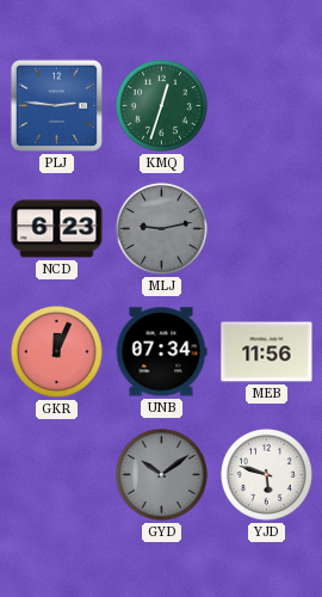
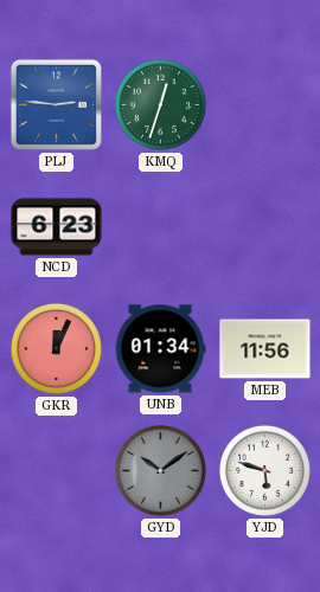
MLJ: 9:13 -> none (161, 228)
UNB: 07:34 -> 01:34 (160, 349)
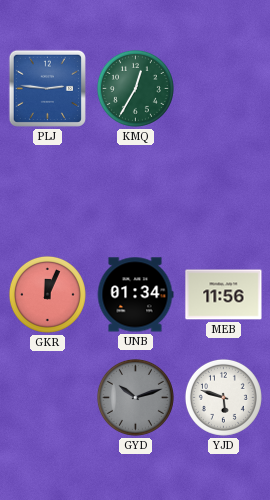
KMQ: 12:33 -> 12:35 (135, 88)
NCD: 6:23 -> none (57, 227)
GYD: 10:09 -> 10:12 (135, 397)
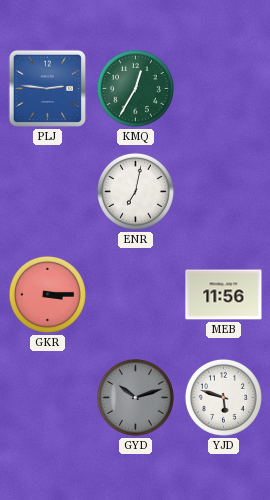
ENR: none -> 7:02 (135, 191)
GKR: 12:04 -> 3:15 (47, 294)
UNB: 01:34 -> none (135, 295)
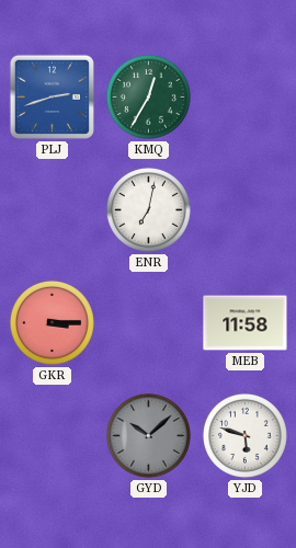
PLJ: 2:46 -> 2:42 (52, 96)
MEB: 11:56 -> 11:58 (246, 323)
GYD: 10:12 -> 10:08 (148, 435)
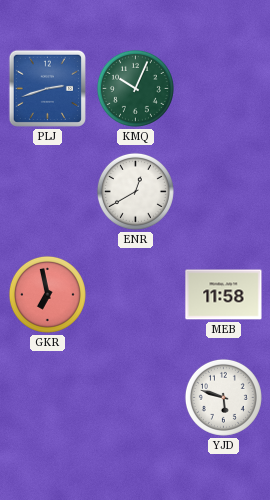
KMQ: 12:35 -> 10:04 (135, 88)
ENR: 7:02 -> 12:40 (135, 191)
GKR: 3:15 -> 6:58 (47, 294)
GYD: 10:08 -> none (148, 435)
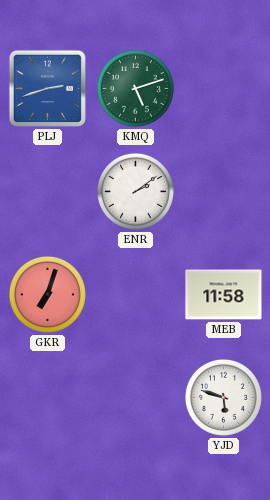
KMQ: 10:04 -> 5:12 (135, 88)
ENR: 12:40 -> 2:09 (135, 191)
GKR: 6:58 -> 7:03 (47, 294)
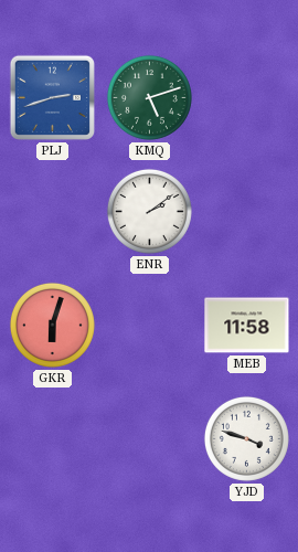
GKR: 7:03 -> 6:03 (52, 325)
YJD: 5:48 -> 3:48 (246, 438)
